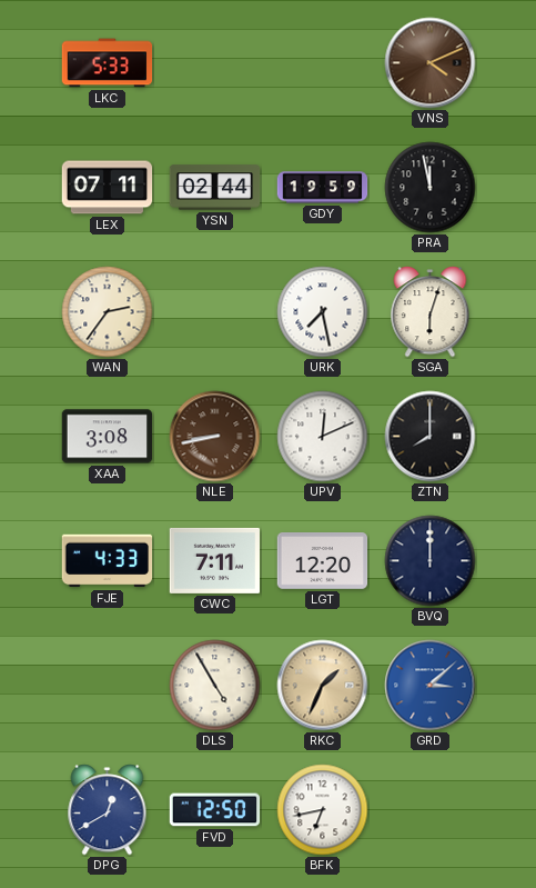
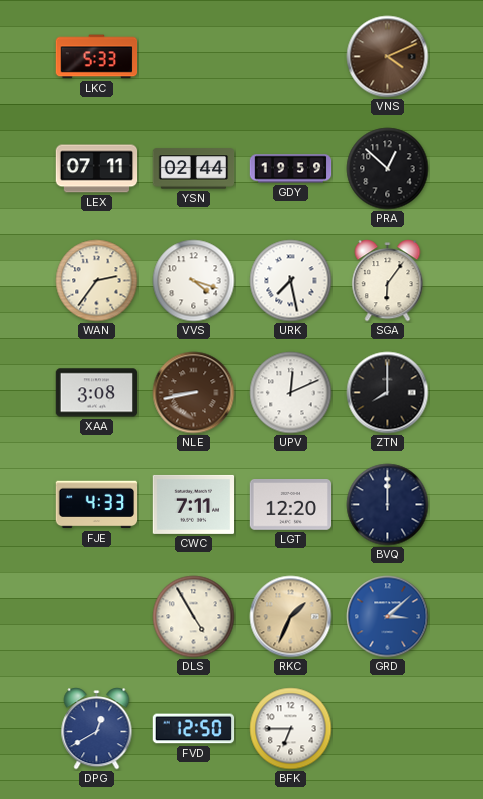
PRA: 11:58 -> 12:52 (388, 169)
VVS: none -> 4:18 (194, 281)
SGA: 6:03 -> 6:06 (388, 281)
BFK: 6:43 -> 6:45 (291, 729)
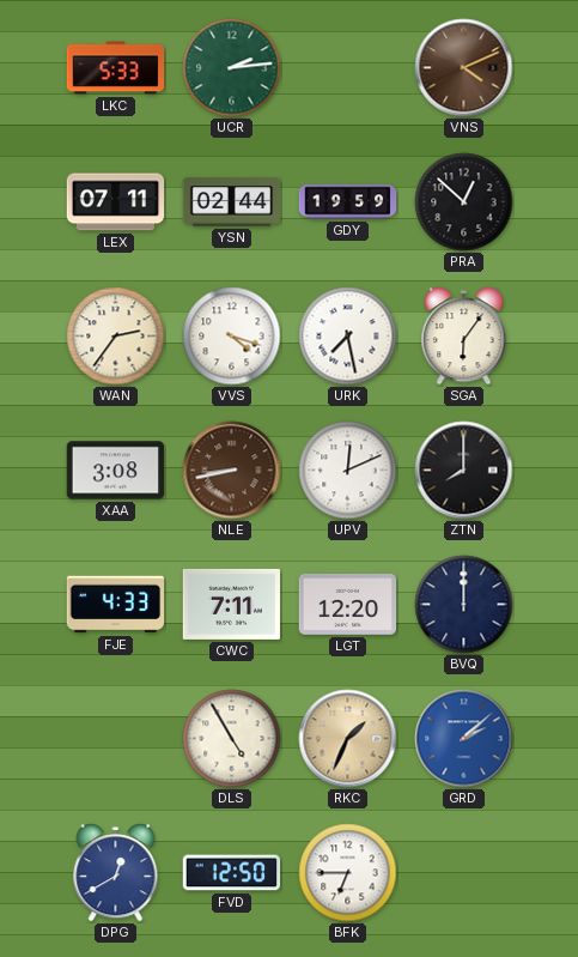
UCR: none -> 2:14 (232, 68)
GRD: 3:08 -> 2:08 (464, 739)
